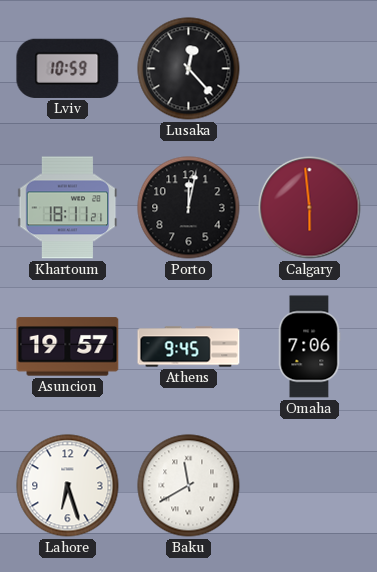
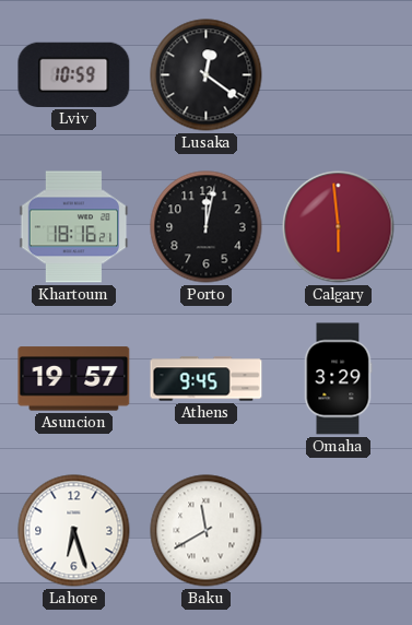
Lusaka: 12:23 -> 12:21 (207, 75)
Khartoum: 18:11 -> 18:16 (74, 227)
Omaha: 7:06 -> 3:29 (338, 379)
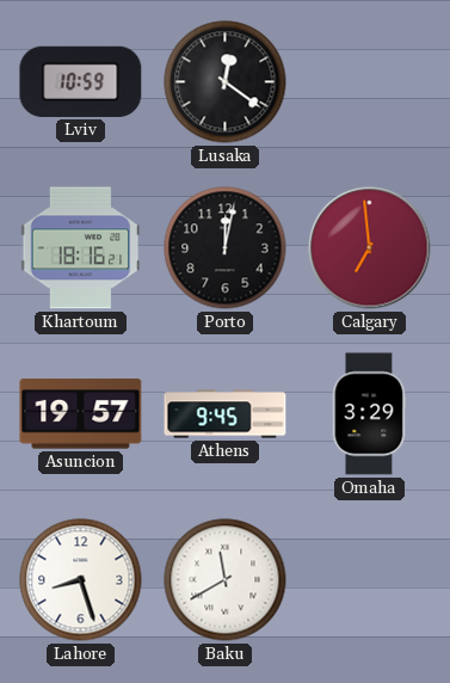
Calgary: 5:59 -> 6:59 (370, 248)
Lahore: 6:27 -> 8:27 (81, 580)
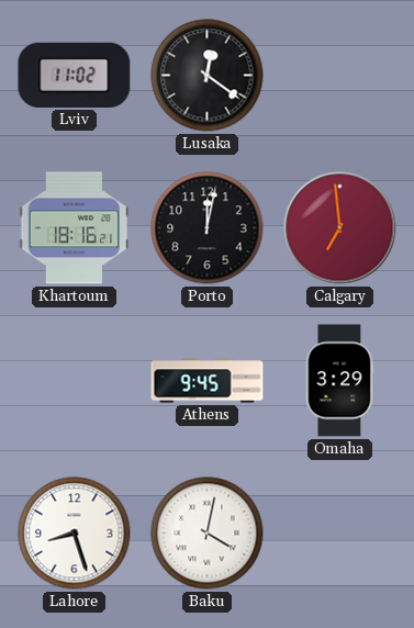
Lviv: 10:59 -> 11:02 (75, 75)
Asuncion: 19:57 -> none (81, 414)
Baku: 11:40 -> 4:02 (208, 534)
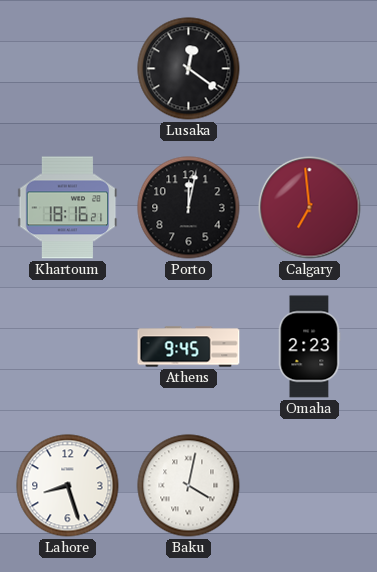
Lviv: 11:02 -> none (75, 75)
Omaha: 3:29 -> 2:23 (309, 347)
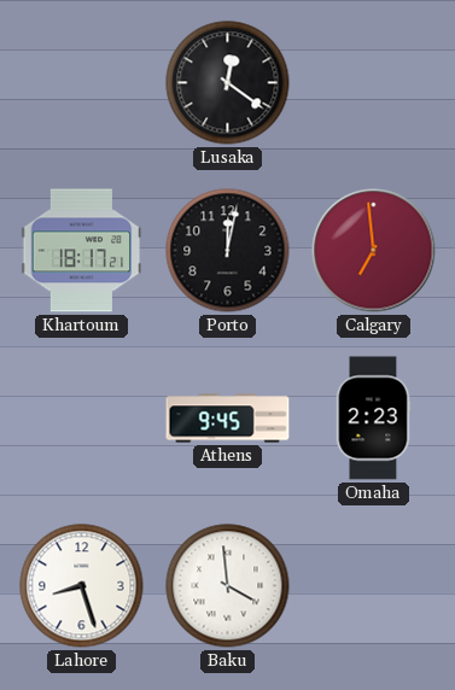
Khartoum: 18:16 -> 18:17 (82, 251)
Baku: 4:02 -> 3:59 (228, 586)
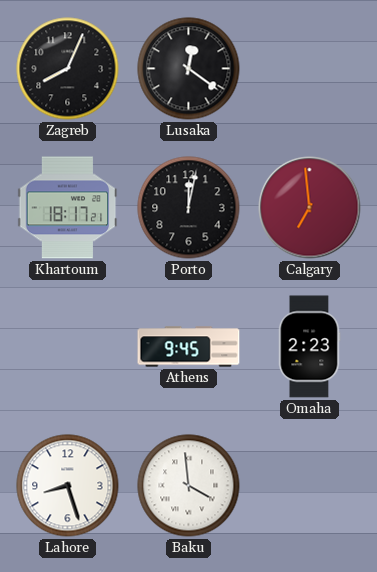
Zagreb: none -> 8:04 (68, 69)
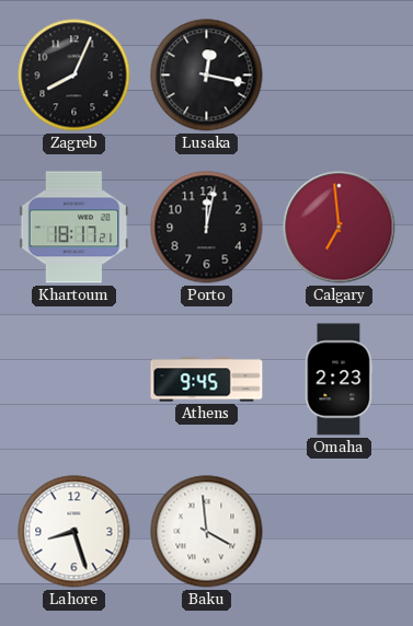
Lusaka: 12:21 -> 12:17 (207, 76)
